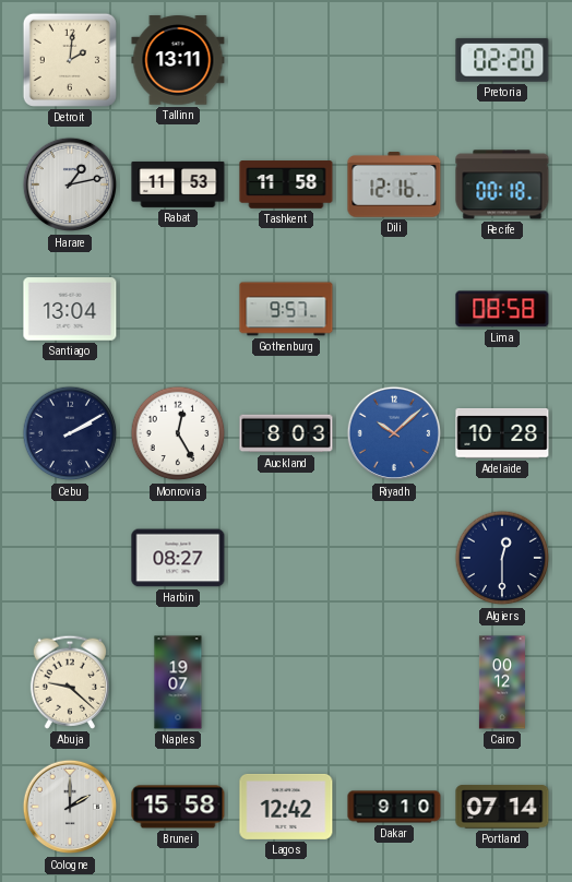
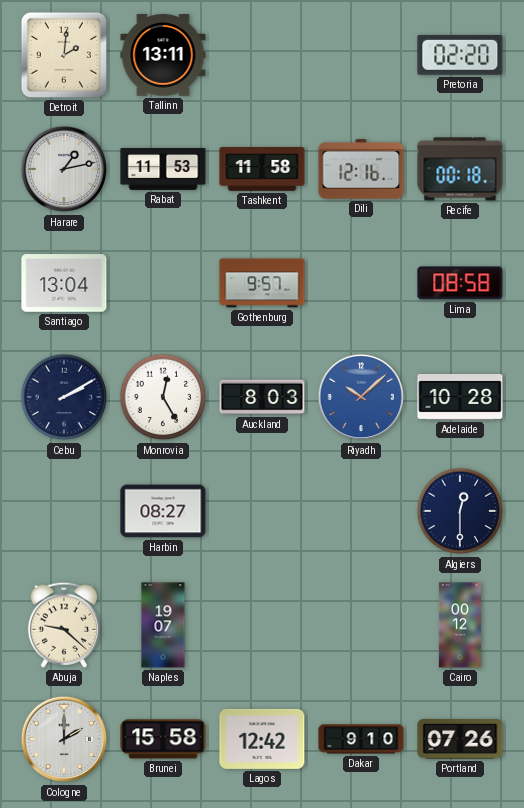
Portland: 07:14 -> 07:26 (460, 739)
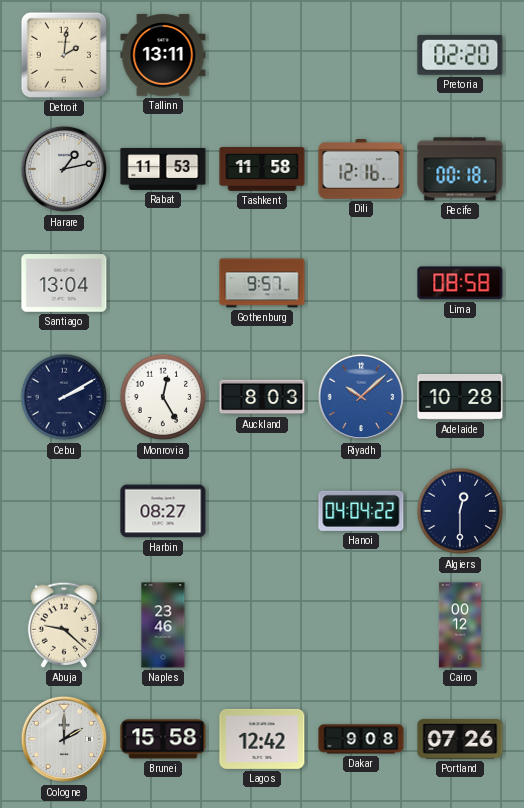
Hanoi: none -> 04:04 (361, 511)
Naples: 19:07 -> 23:46 (163, 625)
Dakar: 9:10 -> 9:08 (361, 739)
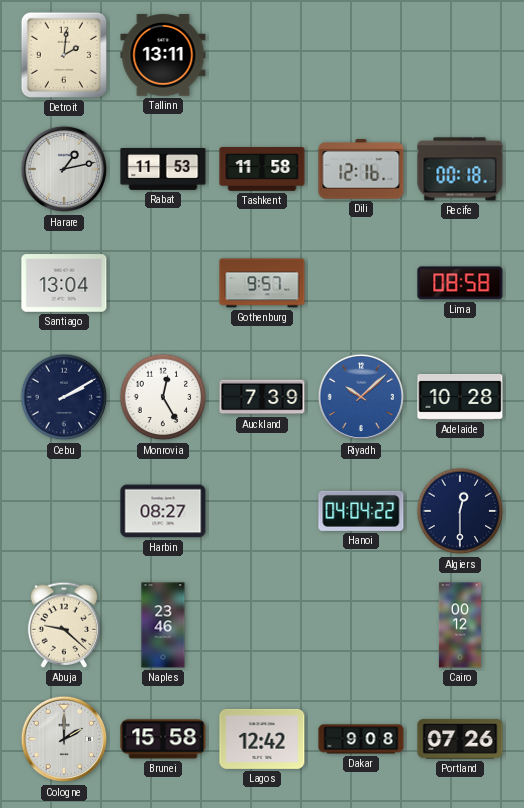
Pretoria: 02:20 -> none (460, 55)
Auckland: 8:03 -> 7:39 (262, 397)
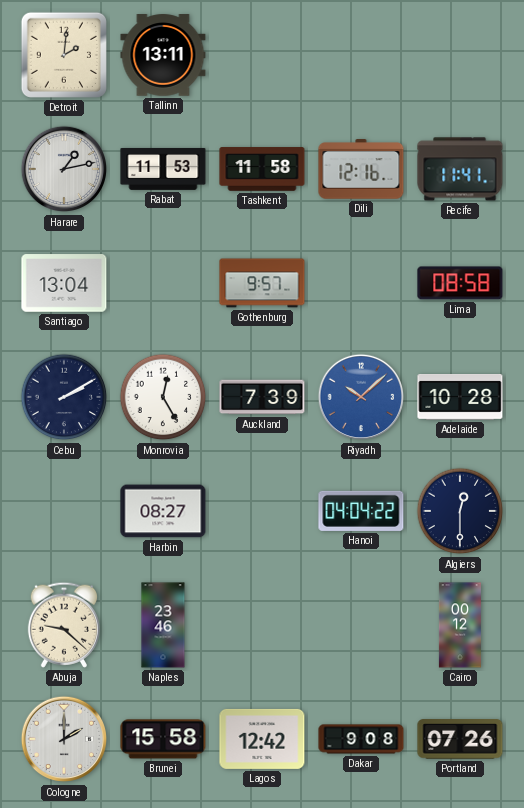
Recife: 00:18 -> 11:41 (460, 169)
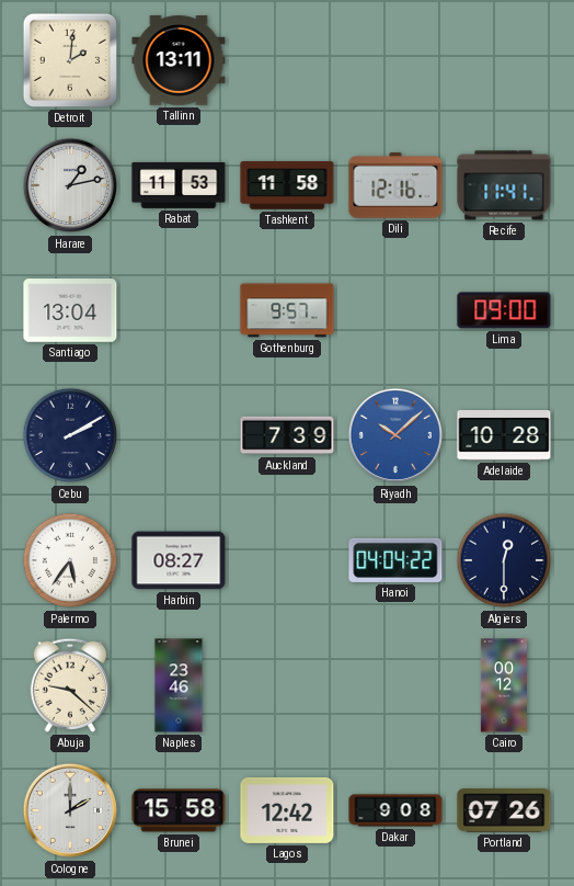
Lima: 08:58 -> 09:00 (504, 310)
Monrovia: 12:25 -> none (163, 397)
Palermo: none -> 5:36 (70, 560)
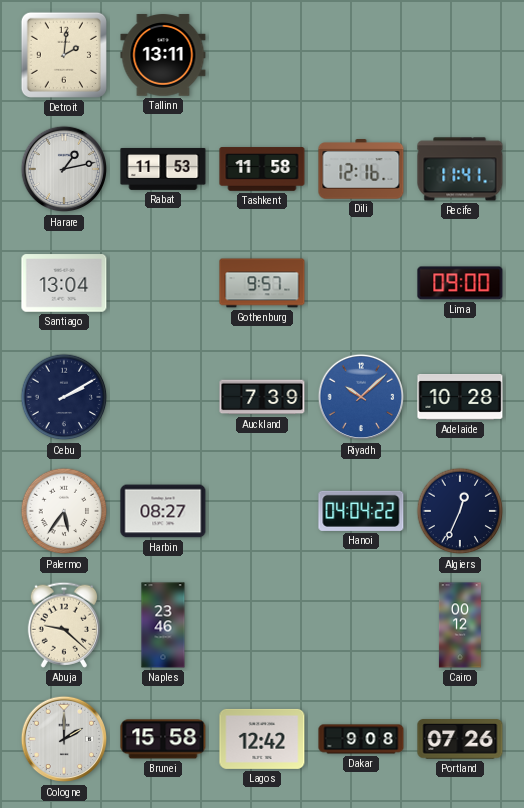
Algiers: 12:30 -> 12:34 (460, 511)
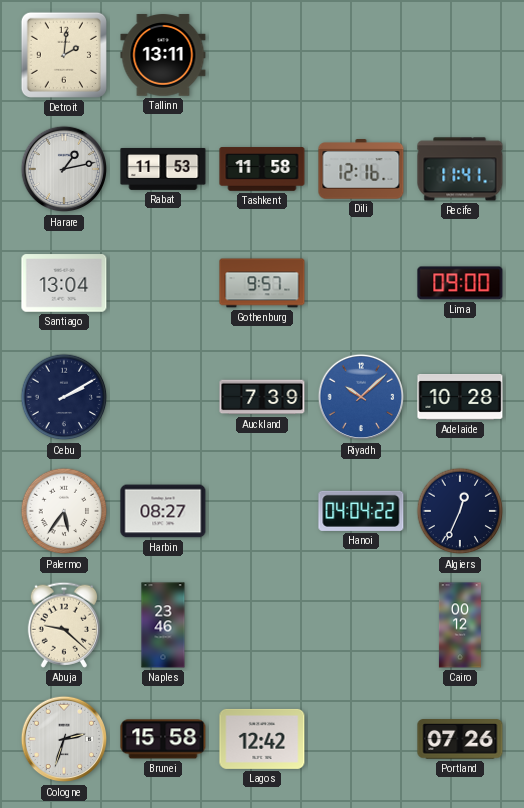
Cologne: 2:00 -> 2:33 (64, 739)
Dakar: 9:08 -> none (361, 739)
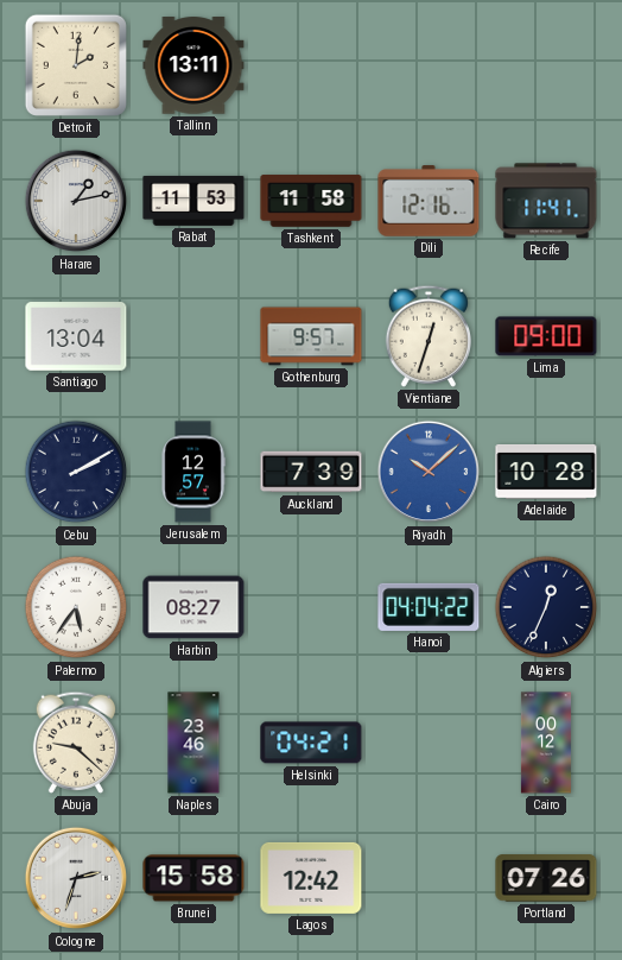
Vientiane: none -> 12:33 (427, 336)
Jerusalem: none -> 12:57 (193, 472)
Helsinki: none -> 04:21 (311, 743)
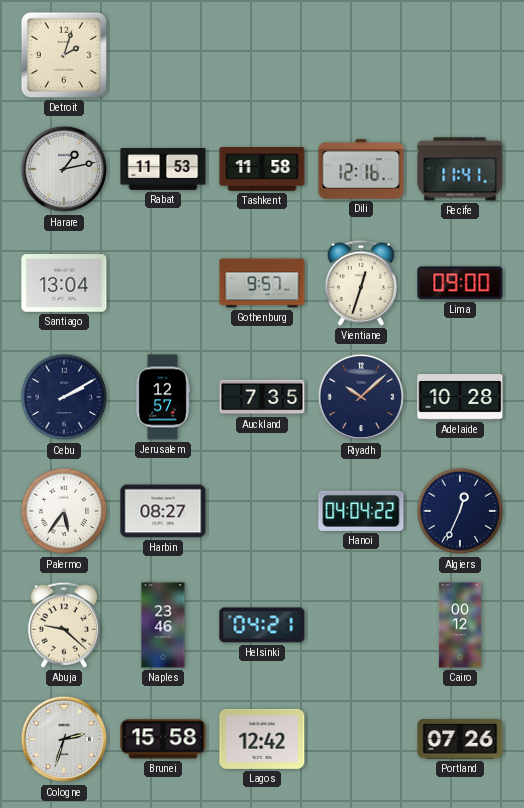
Detroit: 2:01 -> 2:03 (64, 55)
Tallinn: 13:11 -> none (193, 65)
Auckland: 7:39 -> 7:35 (262, 397)
Riyadh dial: blue -> navy (361, 397)
